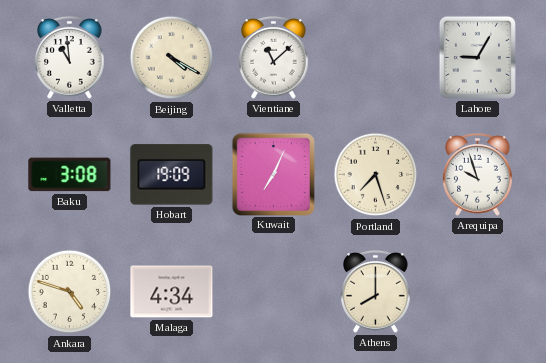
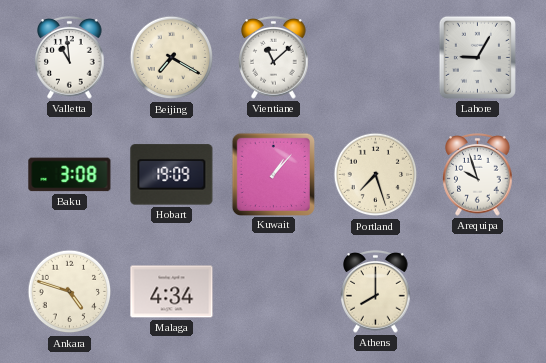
Beijing: 4:20 -> 7:20 (172, 58)
Kuwait: 7:04 -> 1:07 (273, 174)
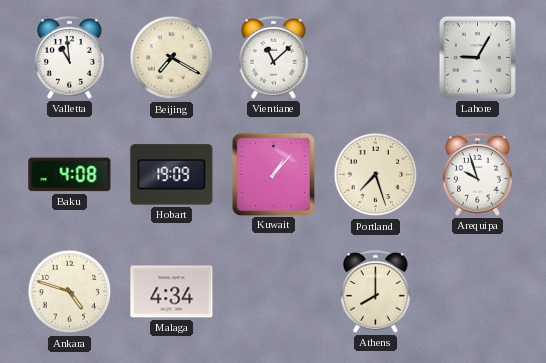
Baku: 3:08 -> 4:08 (70, 175)
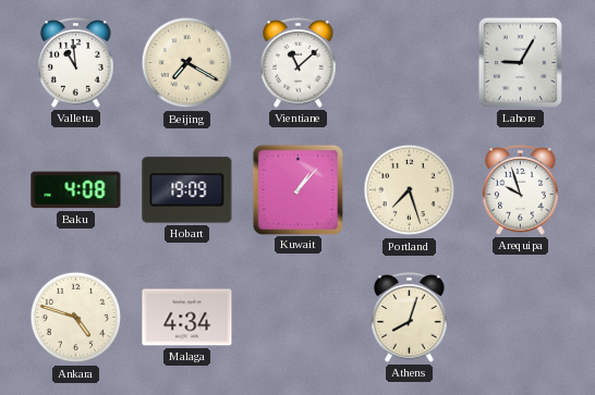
Athens: 8:00 -> 8:03 (410, 318)
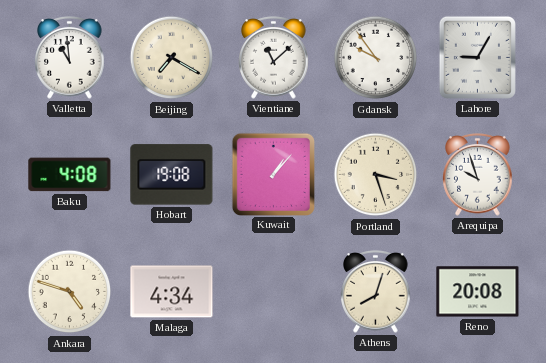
Gdansk: none -> 9:54 (376, 58)
Hobart: 19:09 -> 19:08 (172, 175)
Portland: 7:27 -> 3:27 (376, 175)
Reno: none -> 20:08 (478, 292)
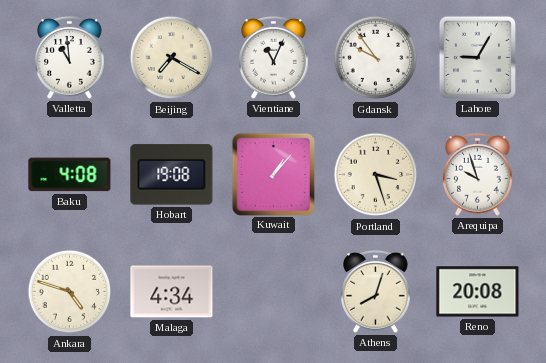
Vientiane: 11:08 -> 11:04 (274, 58)
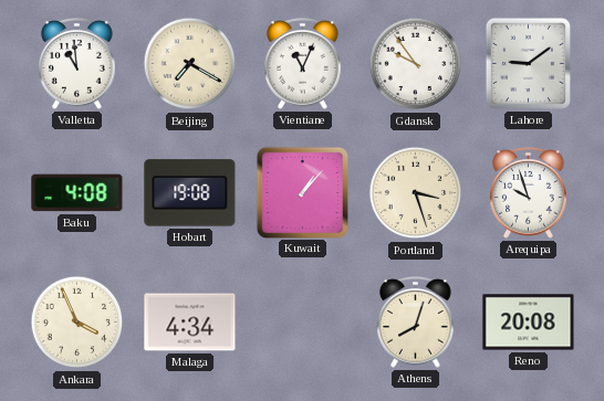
Lahore: 9:05 -> 9:09 (528, 63)
Ankara: 4:48 -> 3:56 (77, 323)
